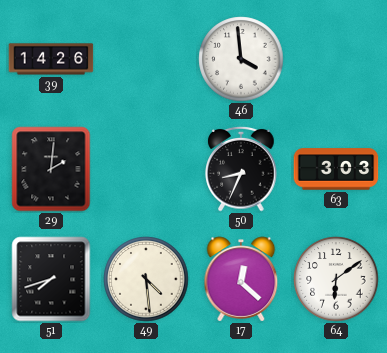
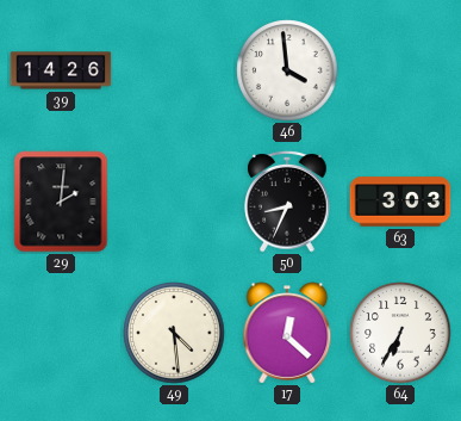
51: 7:42 -> none (51, 279)
64: 6:09 -> 6:35 (400, 333)
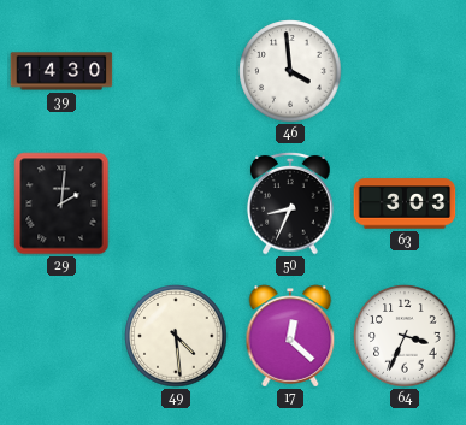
39: 14:26 -> 14:30 (61, 71)
64: 6:35 -> 3:34 (405, 336)
